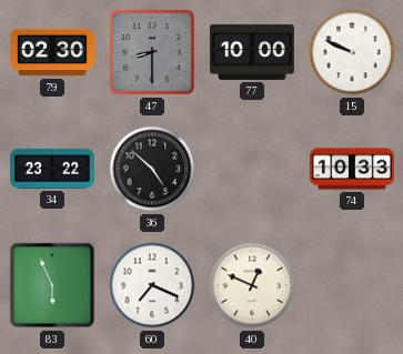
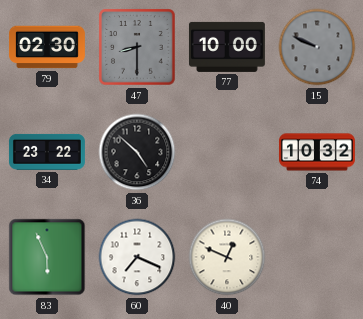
15 dial: white -> grey (317, 47)
74: 10:33 -> 10:32 (317, 152)
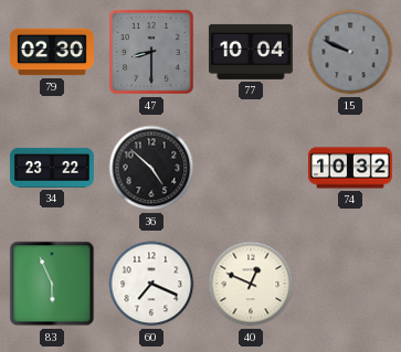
77: 10:00 -> 10:04 (251, 52)
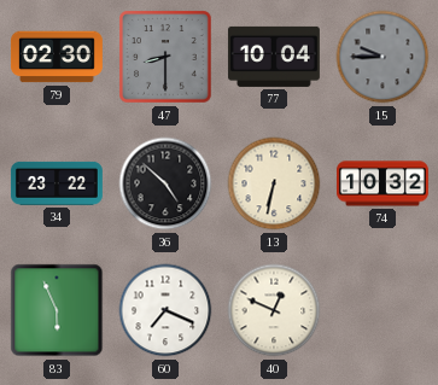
15: 9:49 -> 9:45 (382, 57)
13: none -> 6:32 (274, 183)
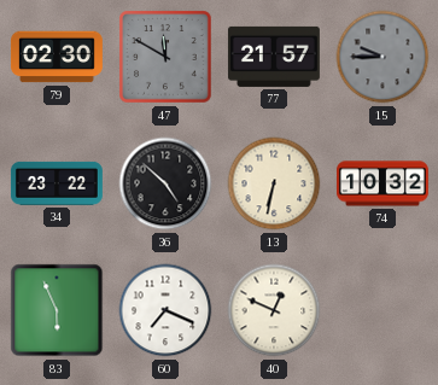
47: 8:30 -> 11:50 (167, 58)
77: 10:04 -> 21:57 (274, 57)
